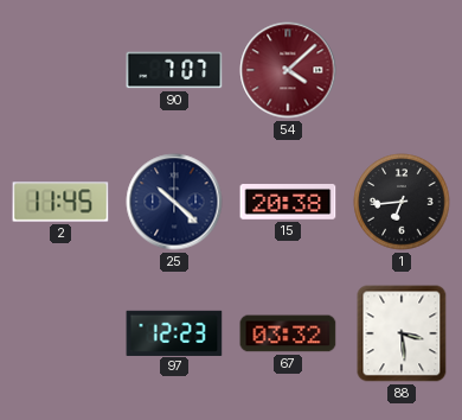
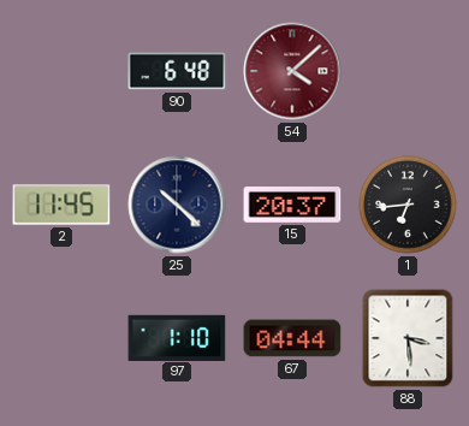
90: 7:07 -> 6:48 (177, 71)
15: 20:38 -> 20:37 (292, 206)
97: 12:23 -> 1:10 (177, 337)
67: 03:32 -> 04:44 (292, 338)
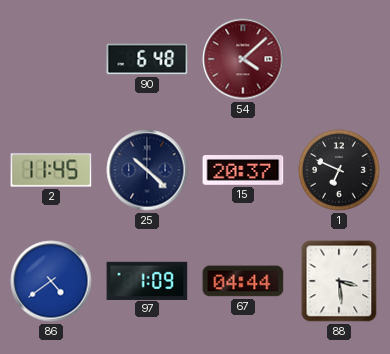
1: 6:44 -> 6:49 (339, 170)
86: none -> 4:39 (51, 281)
97: 1:10 -> 1:09 (147, 280)
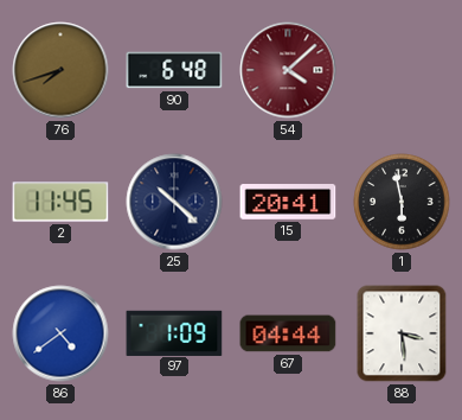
76: none -> 7:42 (60, 70)
15: 20:37 -> 20:41 (288, 203)
1: 6:49 -> 5:58 (402, 202)
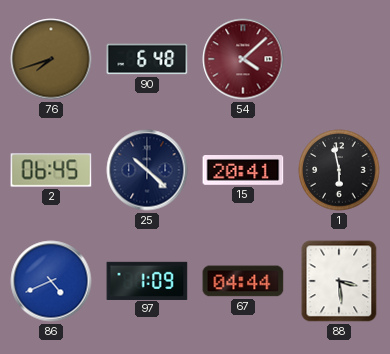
2: 11:45 -> 06:45 (51, 170)
86: 4:39 -> 4:41 (51, 281)
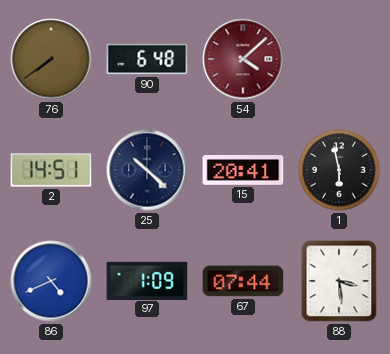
76: 7:42 -> 7:39 (51, 59)
2: 06:45 -> 14:51 (51, 170)
67: 04:44 -> 07:44 (243, 281)
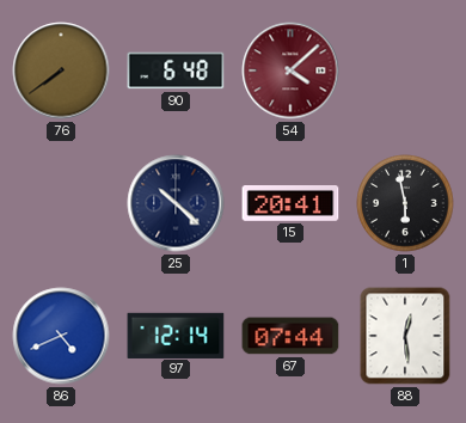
2: 14:51 -> none (51, 170)
97: 1:09 -> 12:14 (176, 335)
88: 3:29 -> 12:29 (405, 336)
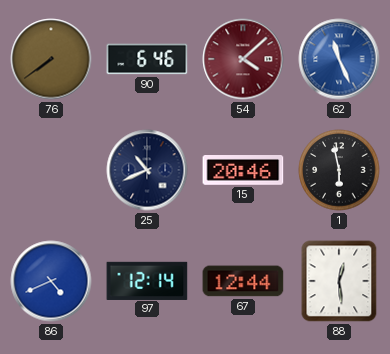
90: 6:48 -> 6:46 (147, 59)
62: none -> 11:26 (339, 59)
25: 10:22 -> 10:41 (147, 170)
15: 20:41 -> 20:46 (243, 171)
67: 07:44 -> 12:44 (243, 281)
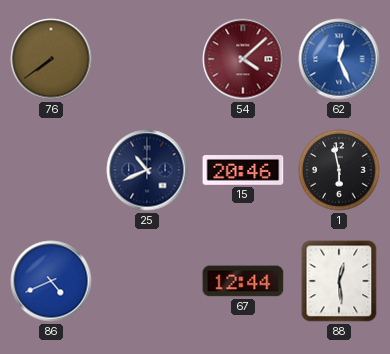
90: 6:46 -> none (147, 59)
62: 11:26 -> 12:26 (339, 59)
97: 12:14 -> none (147, 280)
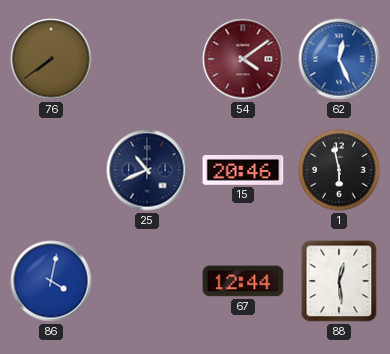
54: 4:08 -> 4:09 (243, 59)
86: 4:41 -> 4:02 (51, 281)
